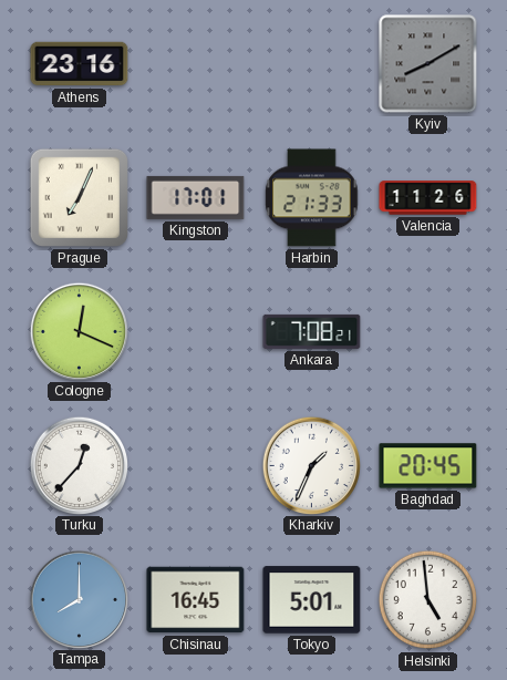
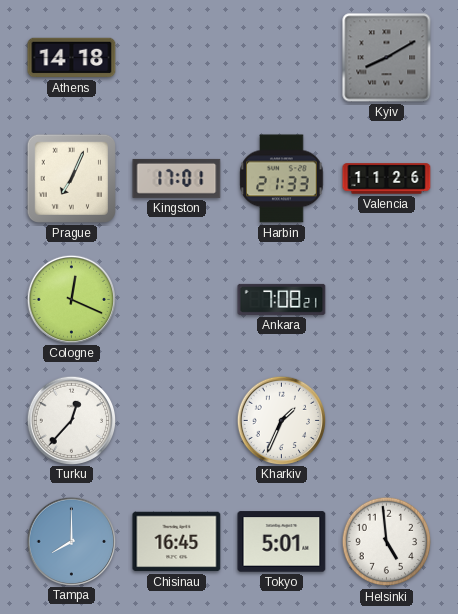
Athens: 23:16 -> 14:18 (72, 58)
Baghdad: 20:45 -> none (428, 466)
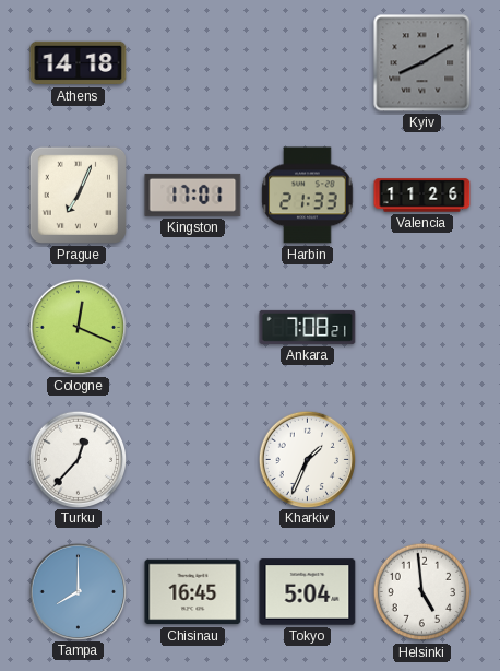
Tokyo: 5:01 -> 5:04 (308, 592)
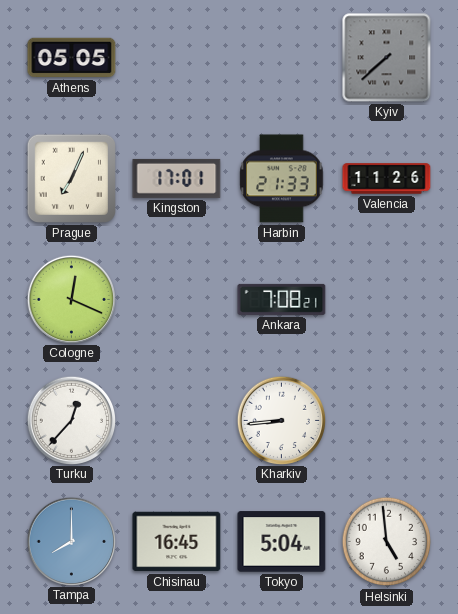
Athens: 14:18 -> 05:05 (72, 58)
Kyiv: 8:10 -> 7:38 (387, 58)
Kharkiv: 1:34 -> 8:44 (281, 420)
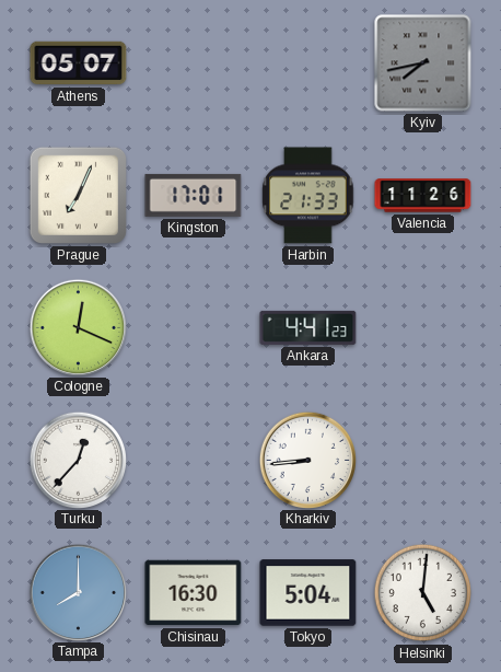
Athens: 05:05 -> 05:07 (79, 63)
Kyiv: 7:38 -> 7:43 (423, 63)
Ankara: 7:08 -> 4:41 (308, 327)
Chisinau: 16:45 -> 16:30 (194, 593)
Helsinki: 4:59 -> 5:01 (423, 593)
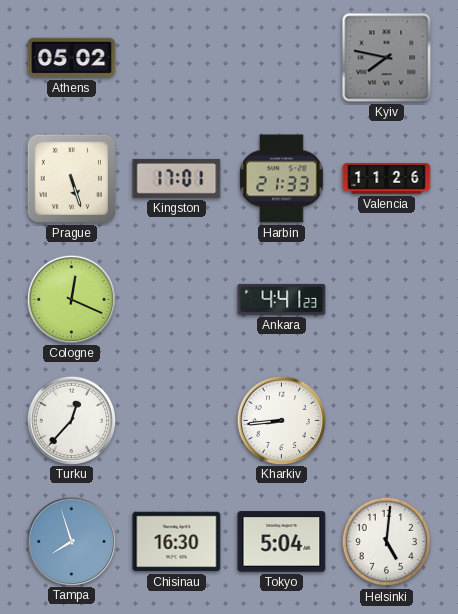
Athens: 05:07 -> 05:02 (72, 58)
Kyiv: 7:43 -> 7:47 (387, 58)
Prague: 7:04 -> 5:27 (71, 178)
Tampa: 8:00 -> 7:57 (71, 541)
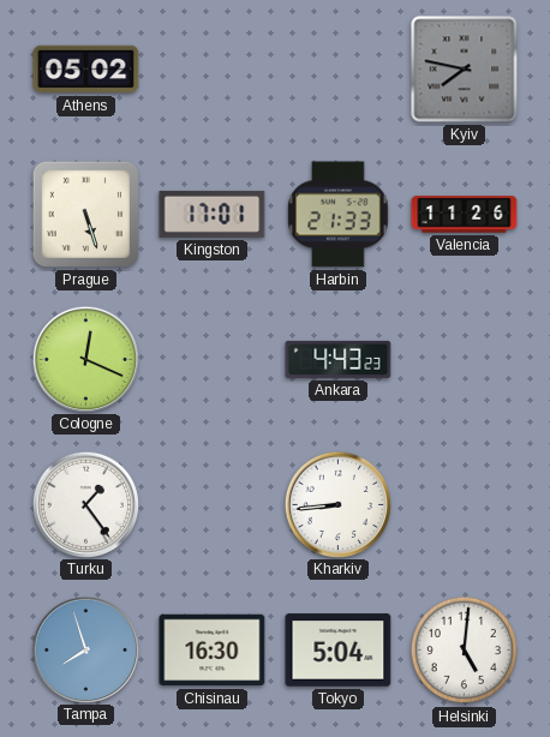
Ankara: 4:41 -> 4:43 (339, 359)
Turku: 12:37 -> 1:24 (85, 504)
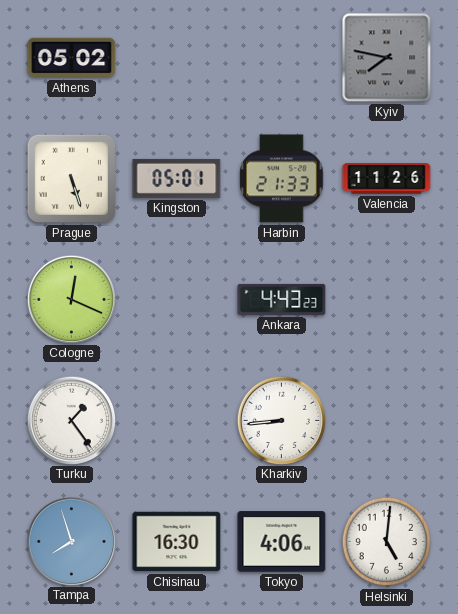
Kingston: 17:01 -> 05:01 (177, 178)
Tokyo: 5:04 -> 4:06 (282, 542)
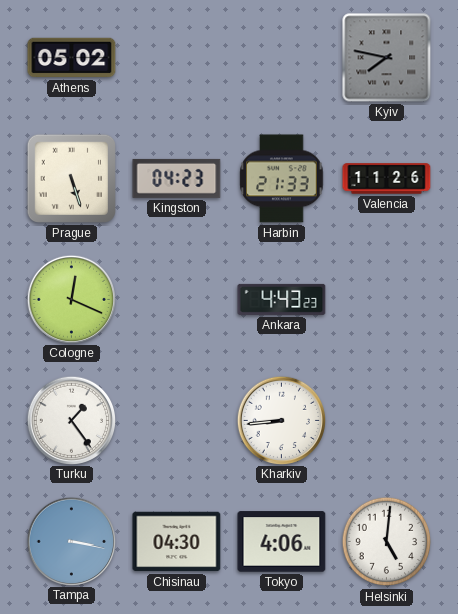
Kingston: 05:01 -> 04:23 (177, 178)
Tampa: 7:57 -> 3:17 (71, 541)
Chisinau: 16:30 -> 04:30 (177, 542)
